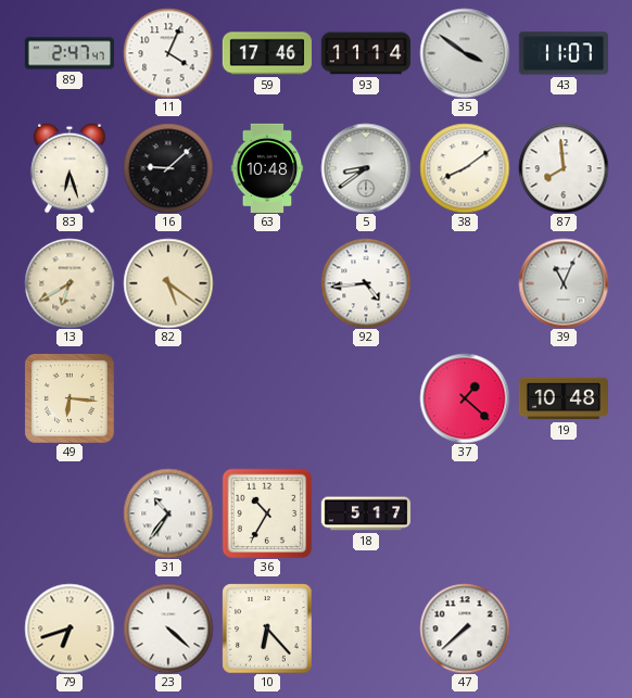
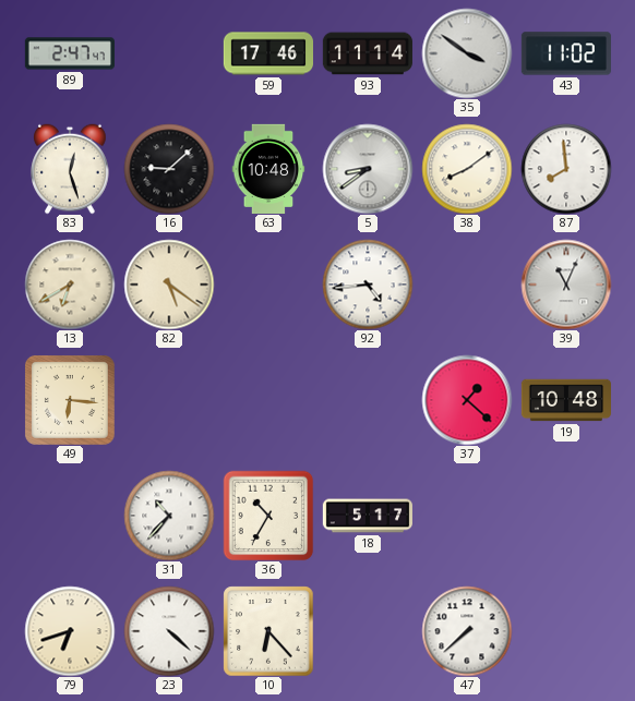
11: 4:04 -> none (168, 53)
43: 11:07 -> 11:02 (566, 53)
83: 6:27 -> 12:27 (70, 169)
31: 10:36 -> 10:37 (169, 516)
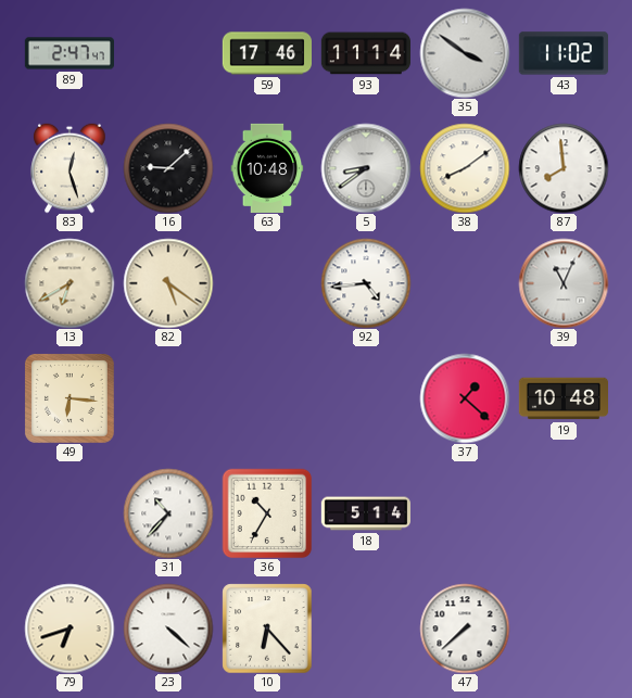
18: 5:17 -> 5:14 (365, 513)
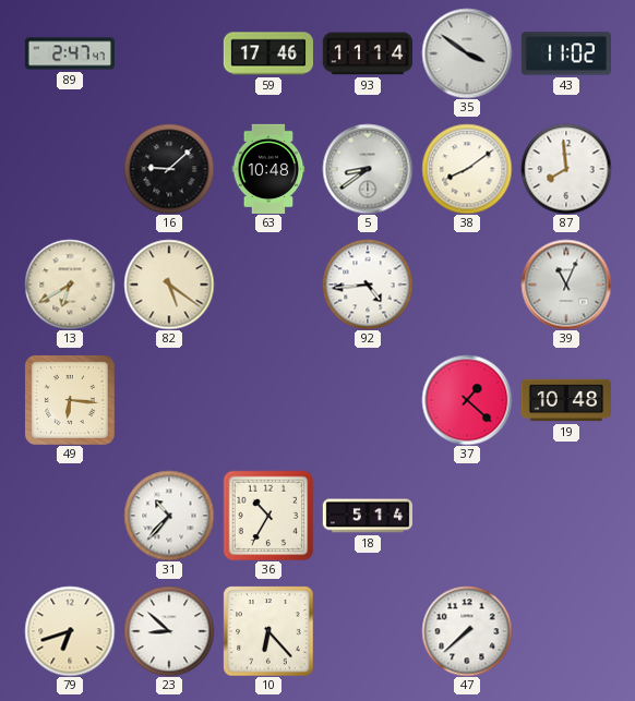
83: 12:27 -> none (69, 168)
23: 4:22 -> 8:52 (169, 631)
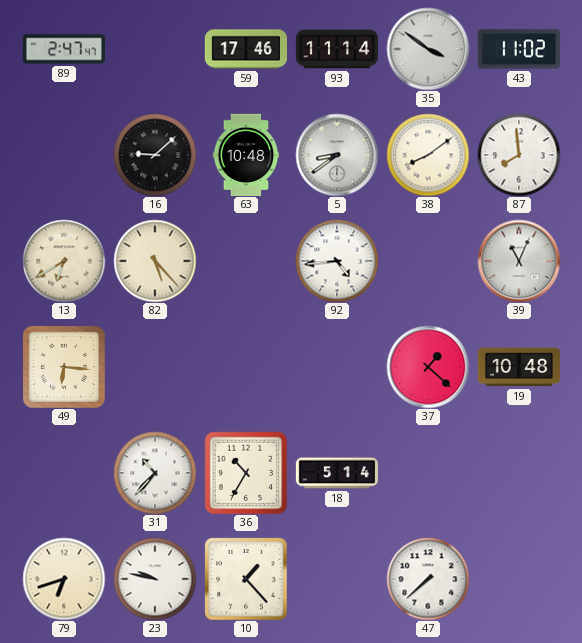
82: 5:21 -> 5:23 (155, 261)
23: 8:52 -> 9:47 (155, 579)
10: 6:23 -> 1:23 (246, 579)
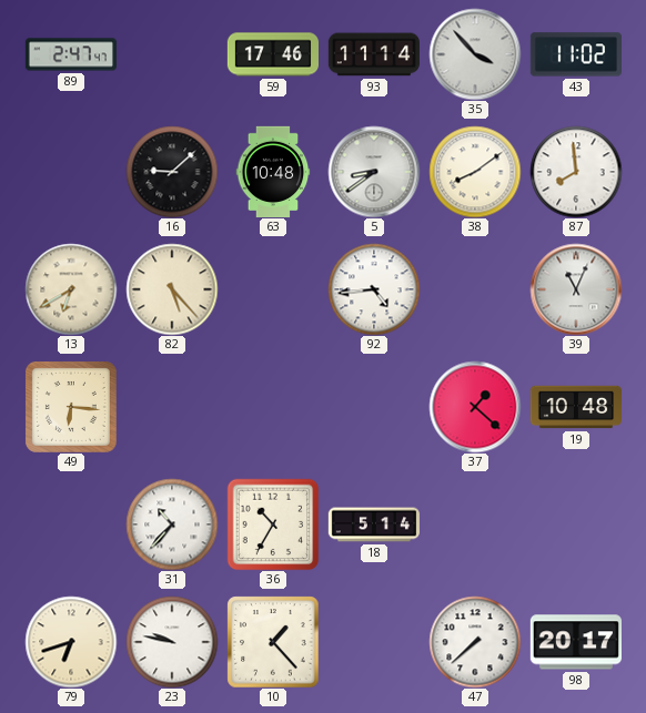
35: 3:51 -> 3:53 (475, 54)
98: none -> 20:17 (576, 642)
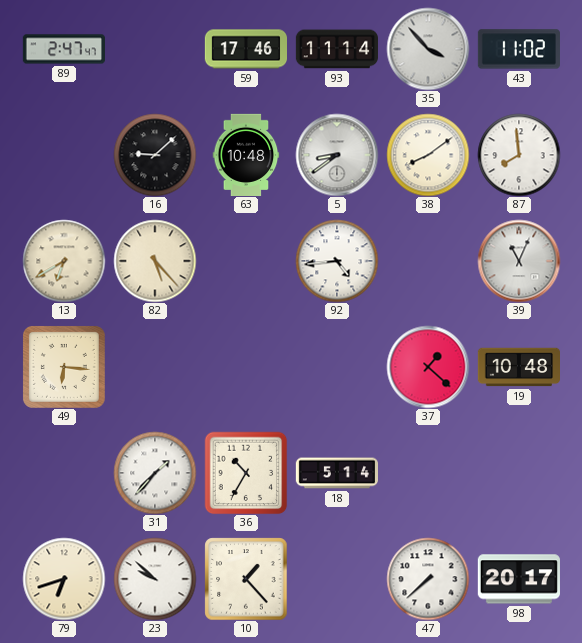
31: 10:37 -> 1:37 (155, 473)
23: 9:47 -> 9:52 (155, 579)
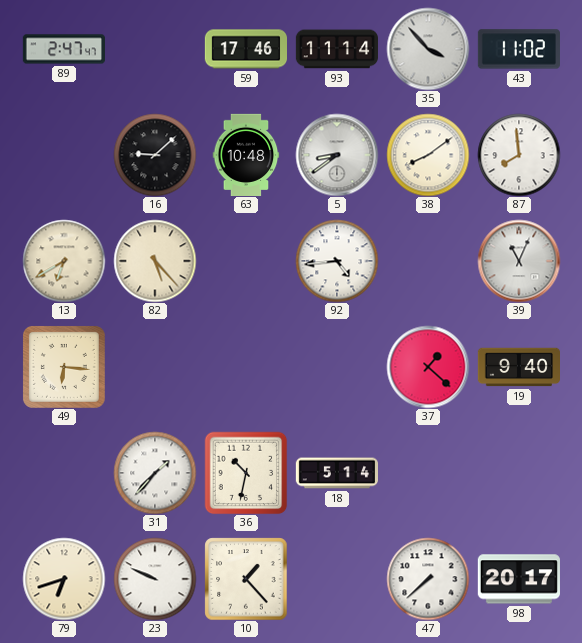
19: 10:48 -> 9:40 (518, 367)
36: 10:35 -> 10:32 (246, 473)
23: 9:52 -> 9:49 (155, 579)
